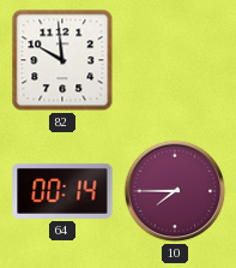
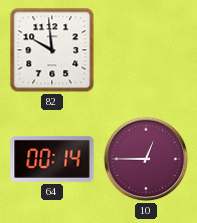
10: 7:45 -> 12:45 (146, 159)
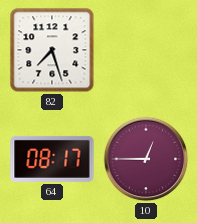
82: 9:59 -> 7:27 (52, 50)
64: 00:14 -> 08:17 (52, 159)
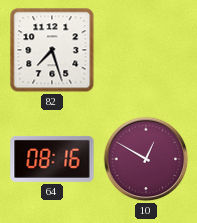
64: 08:17 -> 08:16 (52, 159)
10: 12:45 -> 12:50 (146, 159)
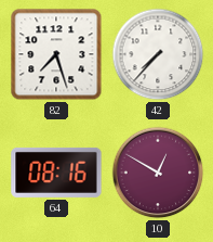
42: none -> 7:37 (158, 54)
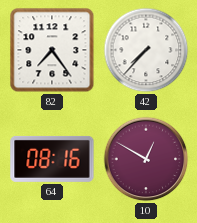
82: 7:27 -> 7:24 (52, 50)
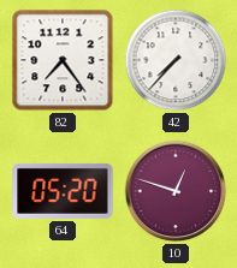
64: 08:16 -> 05:20 (63, 191)
10: 12:50 -> 12:48 (176, 191)
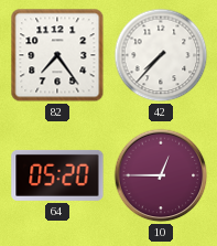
10: 12:48 -> 12:45 (161, 175)
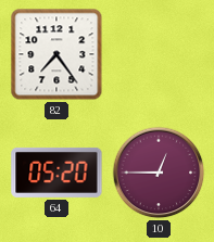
42: 7:37 -> none (161, 55)
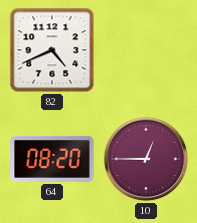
82: 7:24 -> 4:41 (52, 50)
64: 05:20 -> 08:20 (52, 159)
